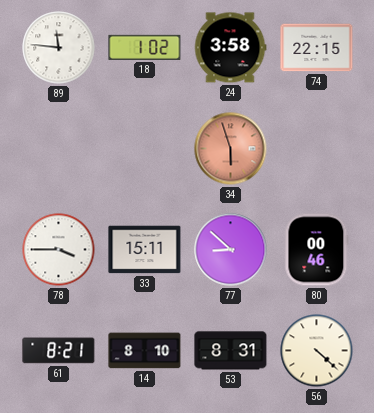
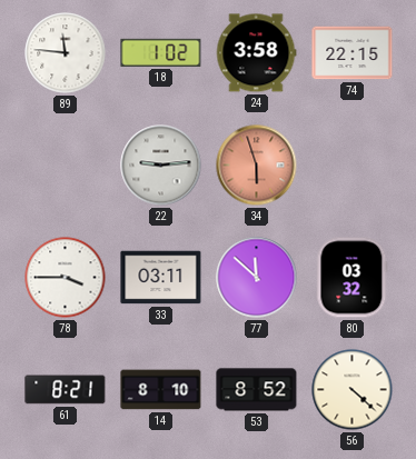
22: none -> 9:14 (161, 166)
33: 15:11 -> 03:11 (161, 278)
77: 8:52 -> 11:52 (257, 278)
80: 00:46 -> 03:32 (353, 278)
53: 8:31 -> 8:52 (257, 390)
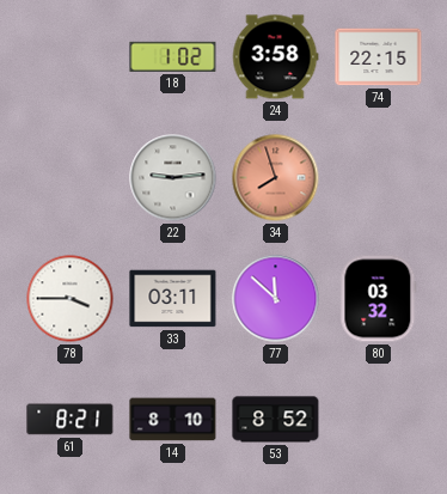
89: 11:46 -> none (66, 53)
34: 5:57 -> 7:57 (276, 178)
56: 4:22 -> none (353, 390)
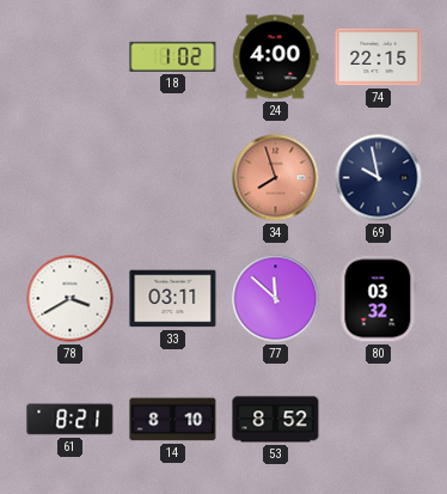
24: 3:58 -> 4:00 (275, 57)
22: 9:14 -> none (173, 178)
69: none -> 9:58 (379, 178)
78: 3:45 -> 3:40 (71, 299)
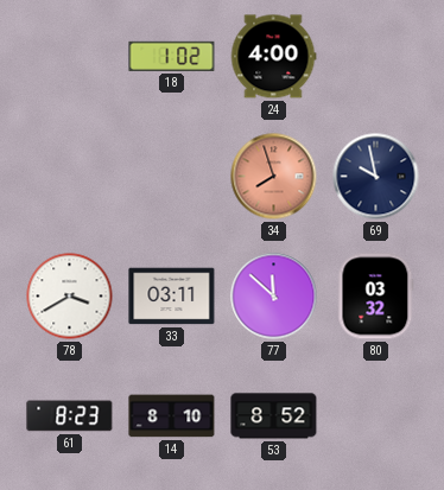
74: 22:15 -> none (379, 57)
61: 8:21 -> 8:23 (70, 416)
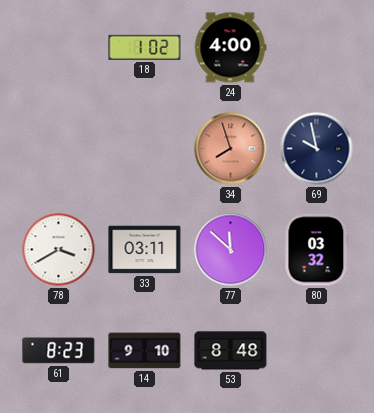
14: 8:10 -> 9:10 (145, 351)
53: 8:52 -> 8:48 (231, 351)
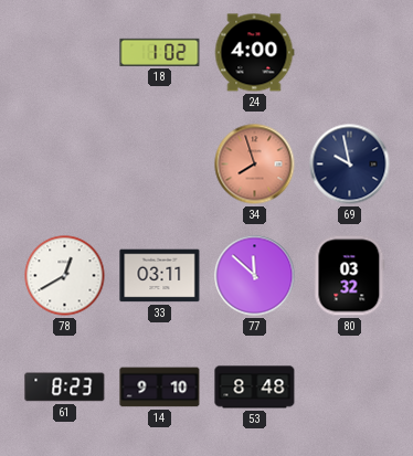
78: 3:40 -> 12:40 (65, 276)
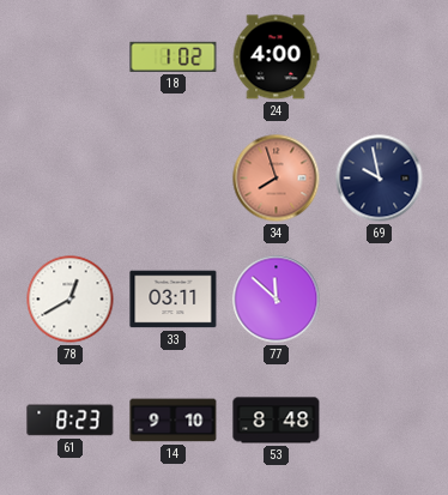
80: 03:32 -> none (350, 276)
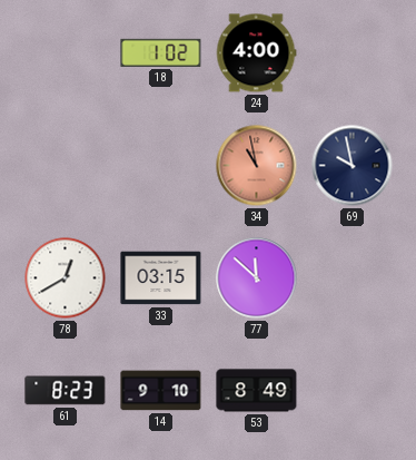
34: 7:57 -> 10:58 (257, 166)
33: 03:11 -> 03:15 (161, 278)
53: 8:48 -> 8:49 (257, 391)
